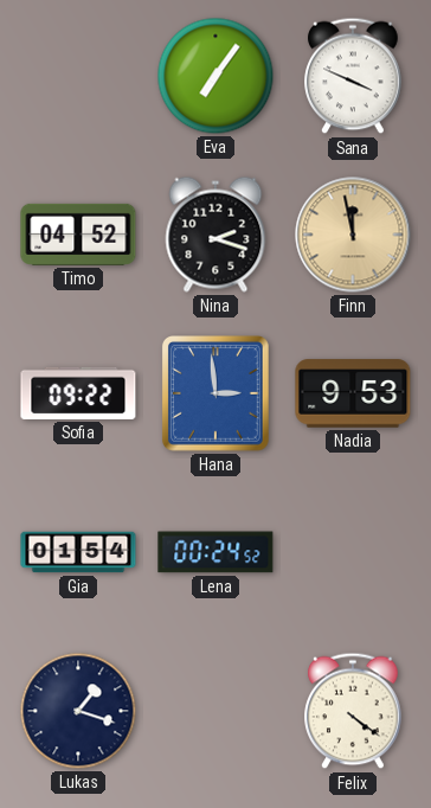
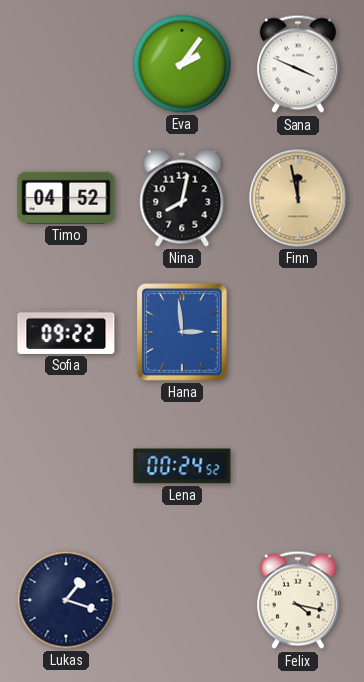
Eva: 7:06 -> 2:06 (182, 64)
Nina: 2:18 -> 8:02 (182, 198)
Nadia: 9:53 -> none (353, 393)
Gia: 01:54 -> none (78, 552)
Felix: 4:21 -> 4:17 (298, 600)
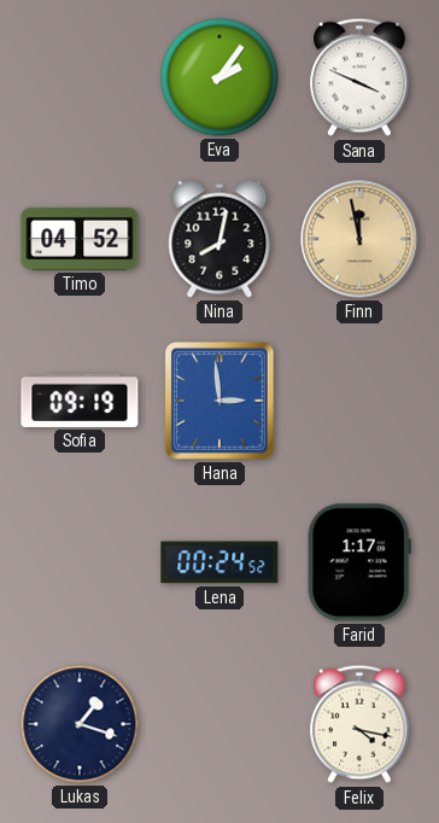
Sofia: 09:22 -> 09:19 (80, 401)
Farid: none -> 1:17 (359, 562)
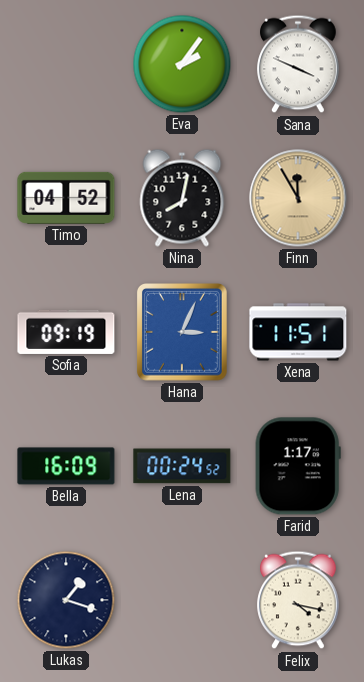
Finn: 11:58 -> 11:55 (298, 198)
Hana: 2:59 -> 3:04 (183, 333)
Xena: none -> 11:51 (298, 332)
Bella: none -> 16:09 (66, 466)
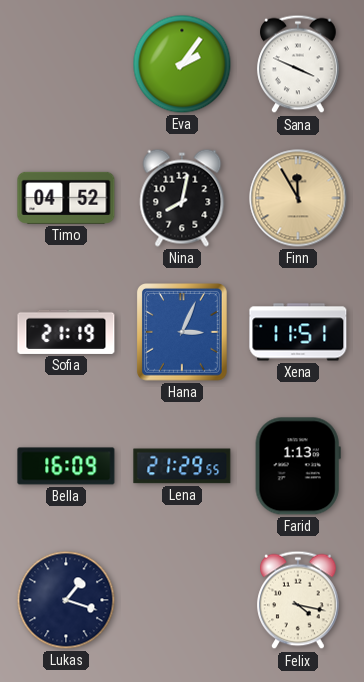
Sofia: 09:19 -> 21:19 (66, 332)
Lena: 00:24 -> 21:29 (182, 466)
Farid: 1:17 -> 1:13 (298, 466)
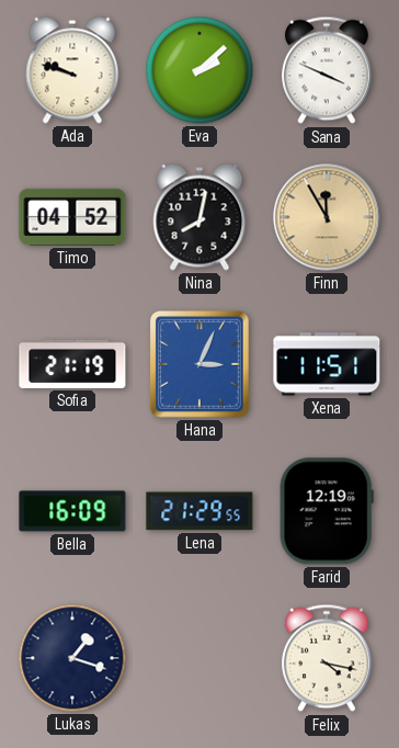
Ada: none -> 9:48 (72, 70)
Eva: 2:06 -> 2:08 (200, 70)
Farid: 1:13 -> 12:19 (327, 511)
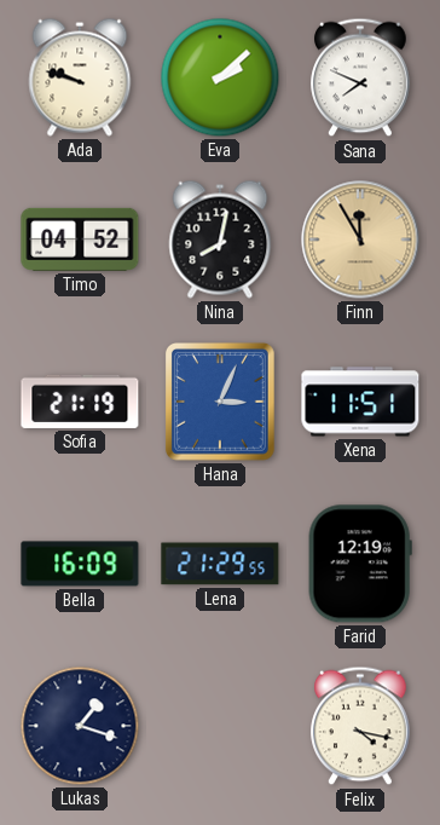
Sana: 3:49 -> 7:49 (360, 77)
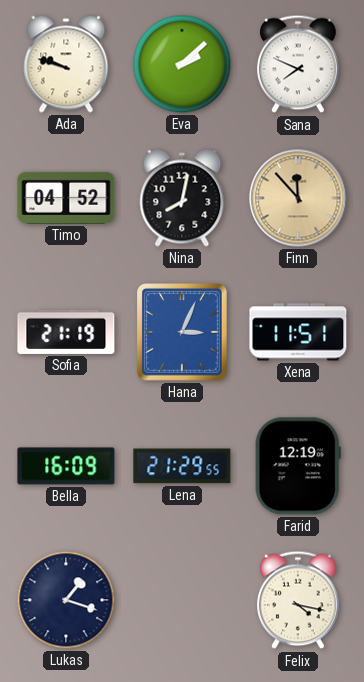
Finn: 11:55 -> 11:53 (298, 198)
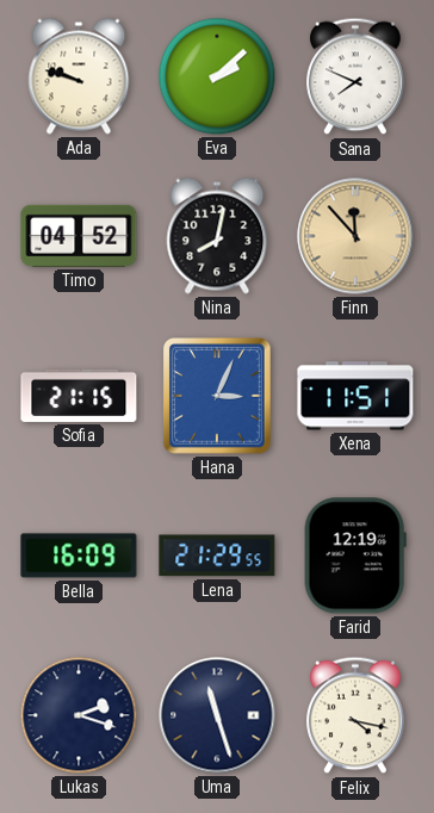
Sofia: 21:19 -> 21:15 (79, 396)
Lukas: 1:18 -> 2:18 (79, 715)
Uma: none -> 11:27 (217, 715)
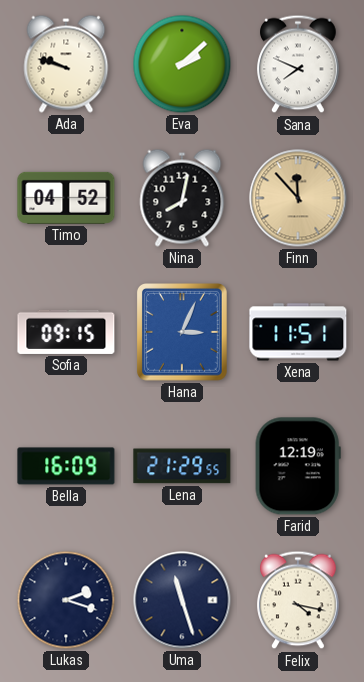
Sofia: 21:15 -> 09:15 (66, 332)
